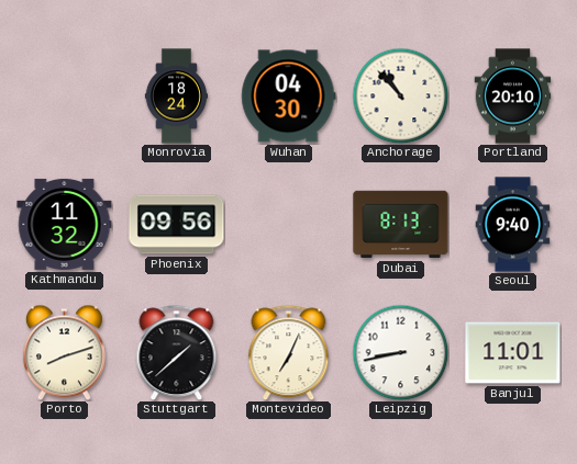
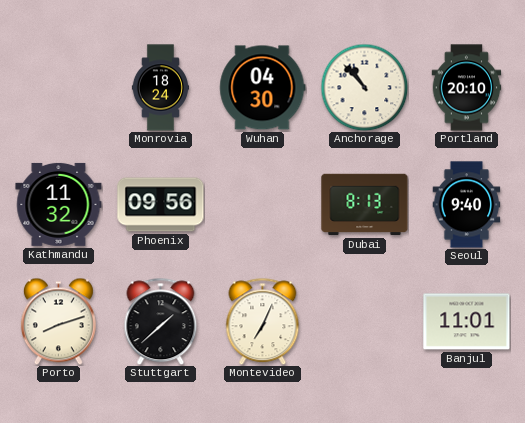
Leipzig: 8:43 -> none (400, 352)
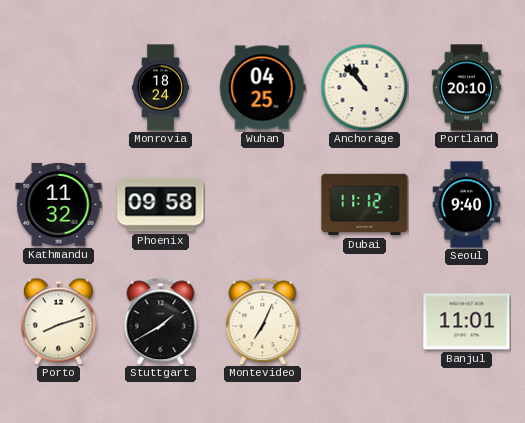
Wuhan: 04:30 -> 04:25 (263, 88)
Phoenix: 09:56 -> 09:58 (161, 205)
Dubai: 8:13 -> 11:12 (365, 205)
Stuttgart: 1:38 -> 1:40 (161, 321)
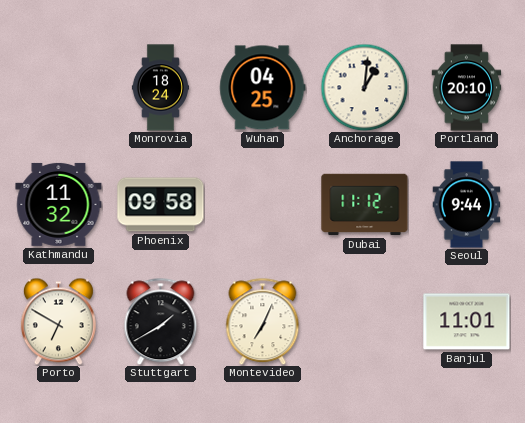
Anchorage: 10:53 -> 1:01 (364, 87)
Seoul: 9:40 -> 9:44 (467, 205)
Porto: 8:12 -> 6:50 (58, 321)
